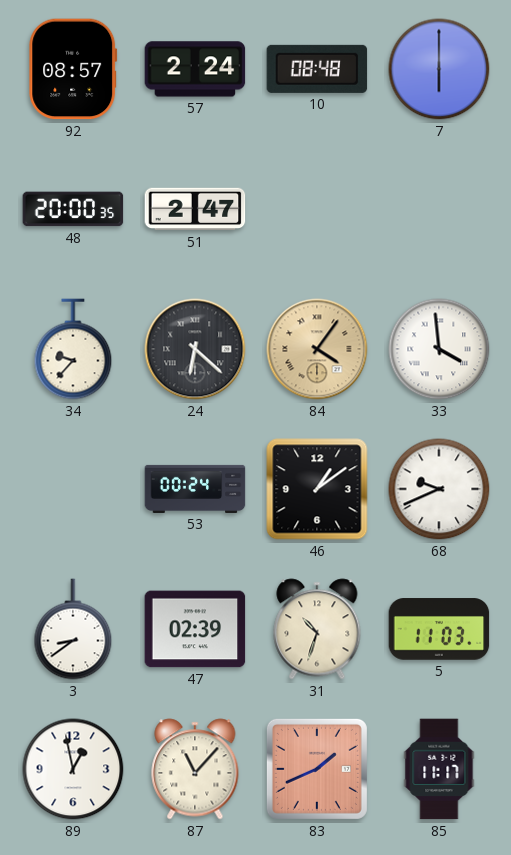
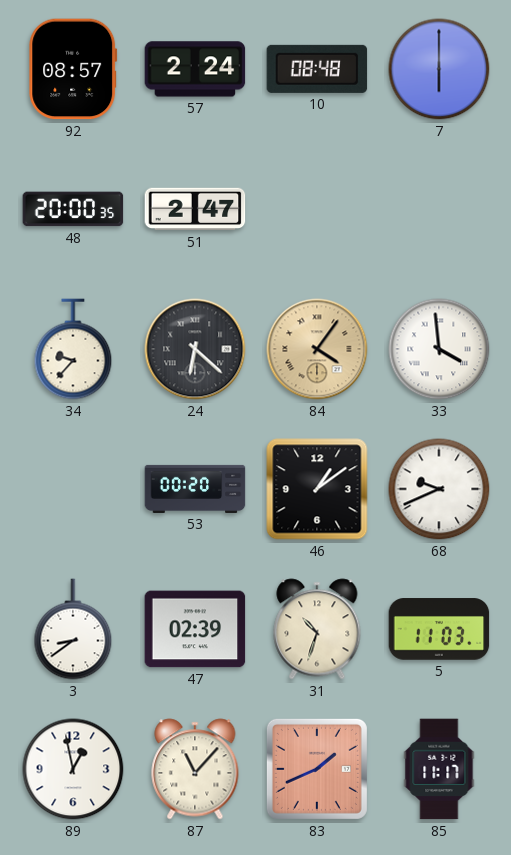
53: 00:24 -> 00:20 (195, 489)
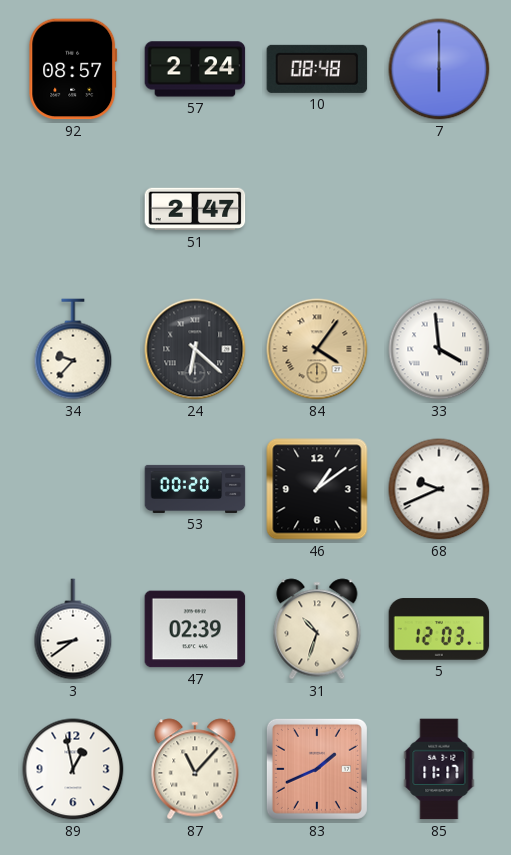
48: 20:00 -> none (73, 209)
5: 11:03 -> 12:03 (439, 629)
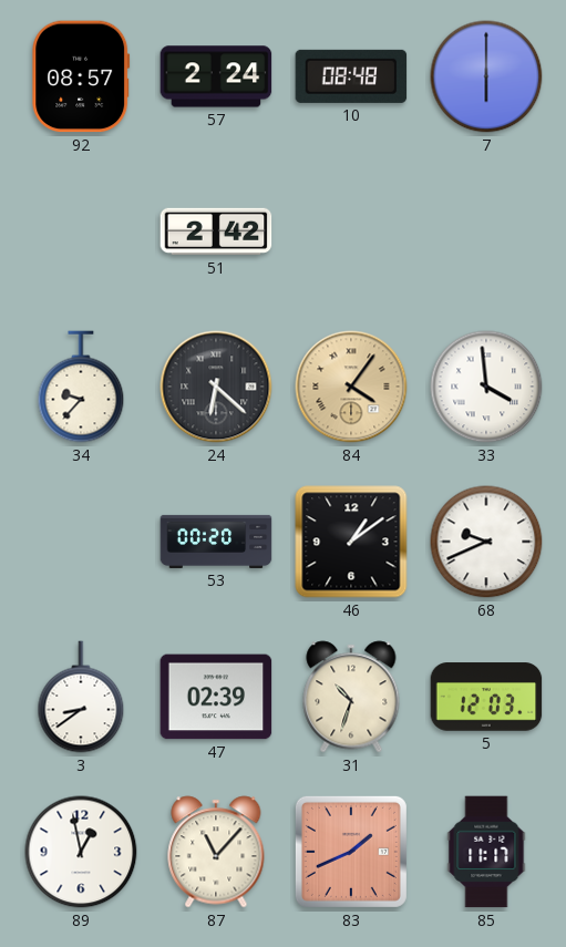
51: 2:47 -> 2:42 (216, 231)
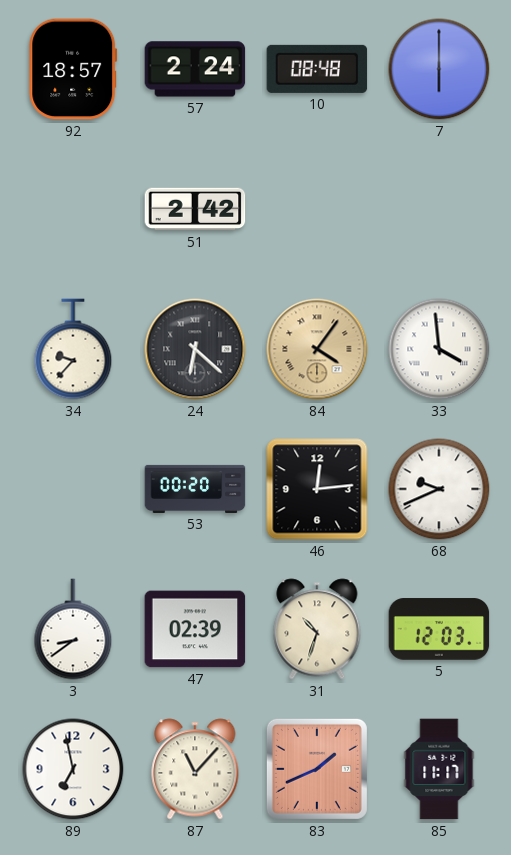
92: 08:57 -> 18:57 (73, 69)
46: 1:09 -> 12:14 (317, 489)
89: 12:58 -> 6:58 (73, 769)
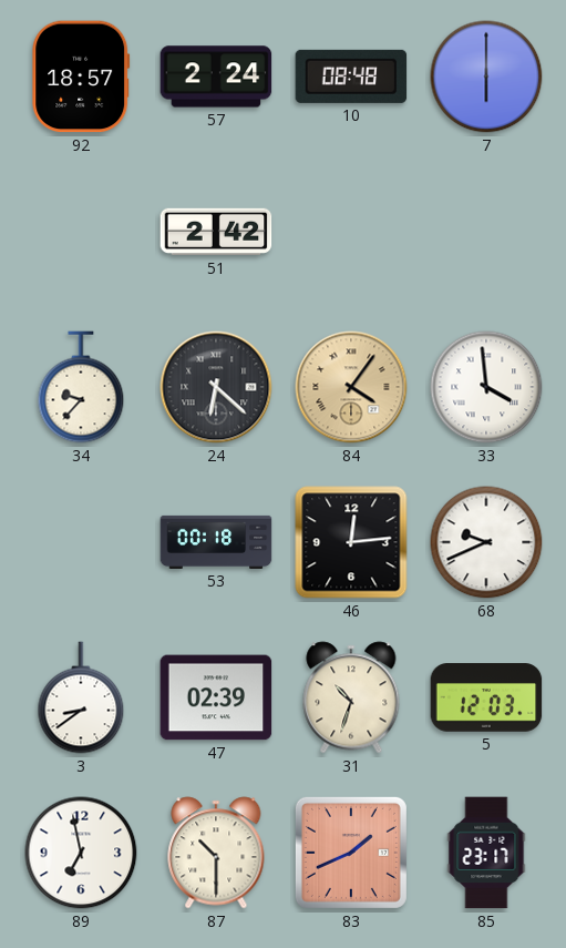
53: 00:20 -> 00:18 (216, 542)
87: 11:07 -> 10:30 (216, 853)
85: 11:17 -> 23:17 (486, 853)
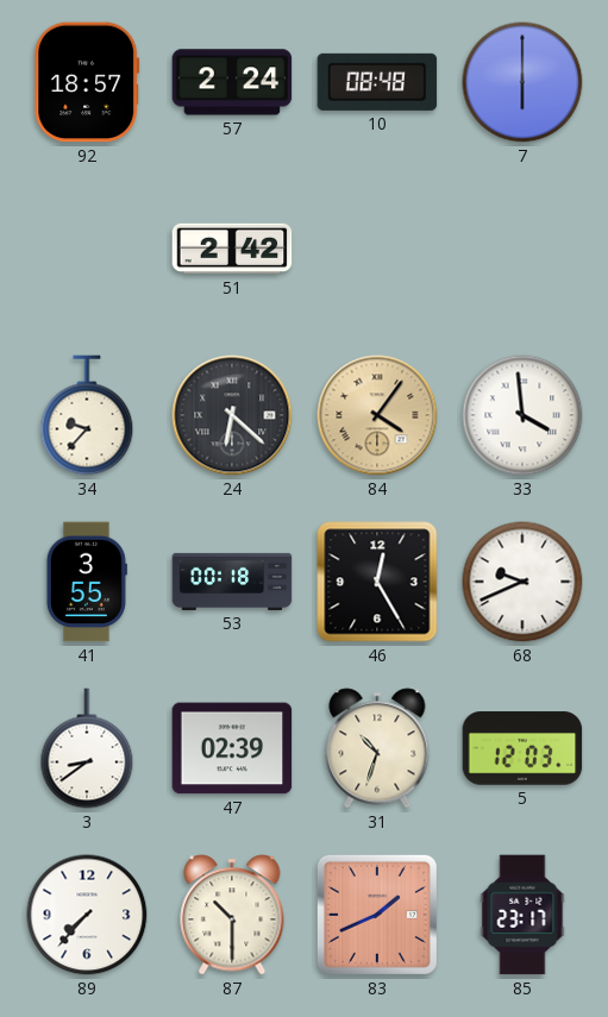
41: none -> 3:55 (86, 582)
46: 12:14 -> 12:25 (377, 582)
89: 6:58 -> 7:37 (87, 915)
